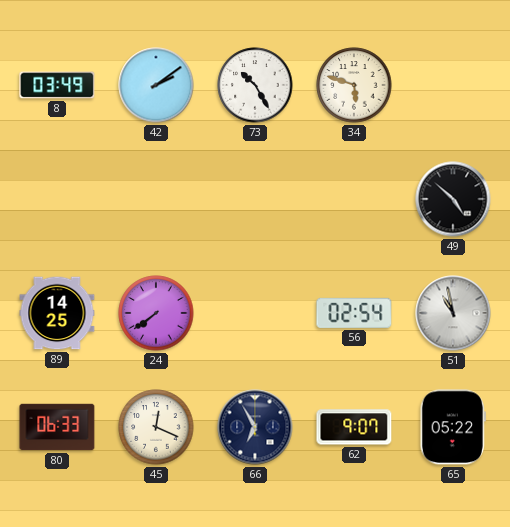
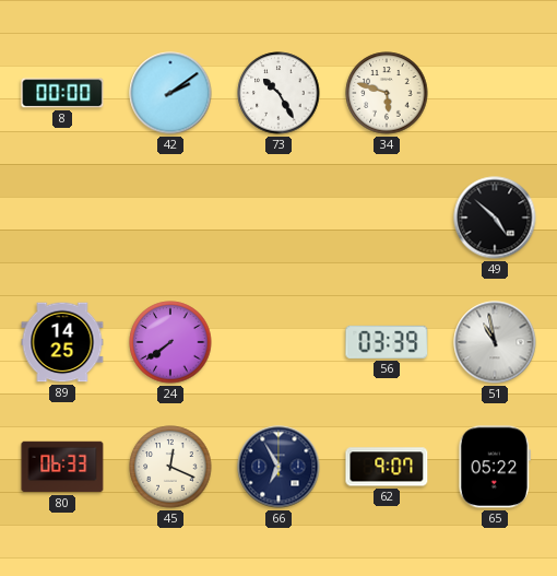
8: 03:49 -> 00:00 (62, 93)
56: 02:54 -> 03:39 (387, 342)
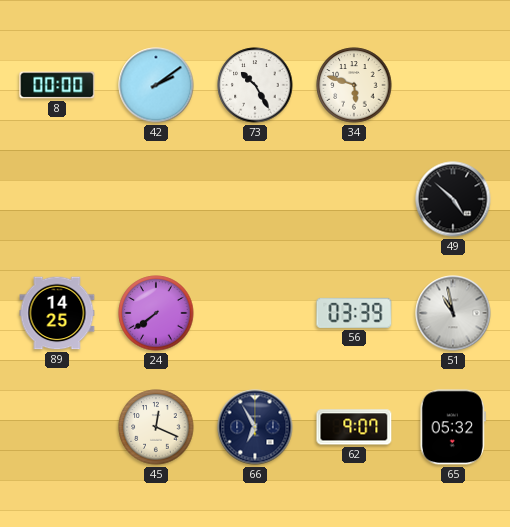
80: 06:33 -> none (62, 467)
65: 05:22 -> 05:32 (453, 427)
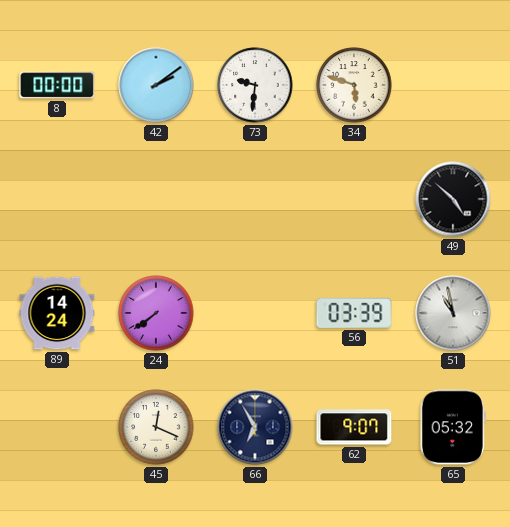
73: 10:25 -> 9:31 (255, 85)
89: 14:25 -> 14:24 (57, 313)
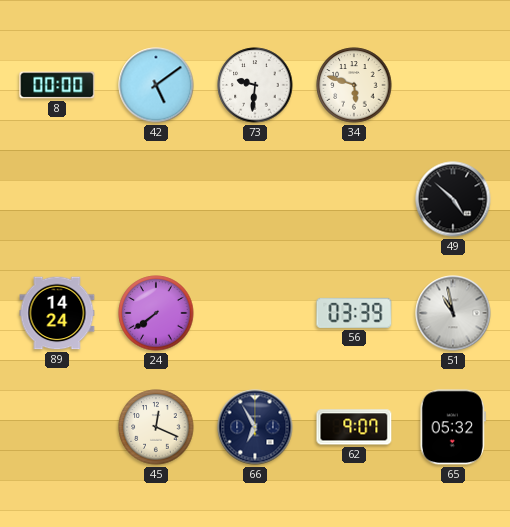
42: 2:09 -> 5:09 (156, 85)
